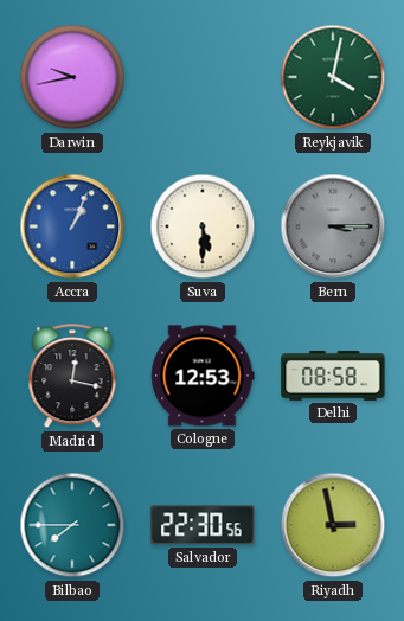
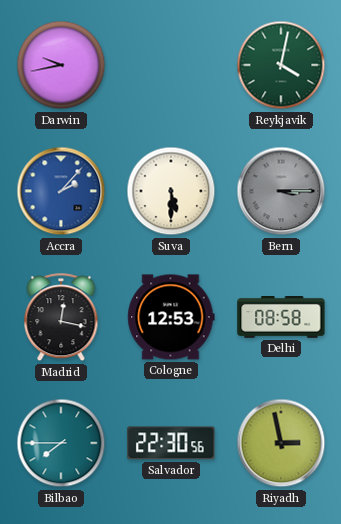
Accra: 1:04 -> 2:07 (61, 191)
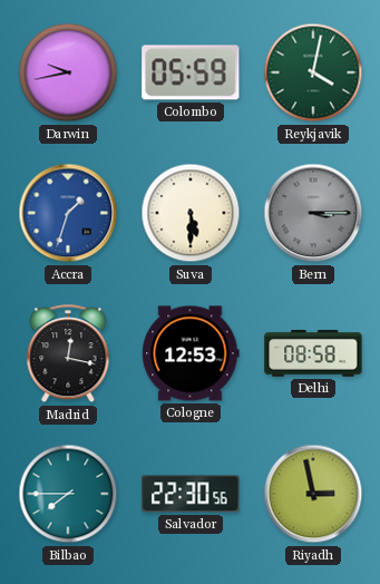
Colombo: none -> 05:59 (191, 72)
Accra: 2:07 -> 1:33 (68, 213)
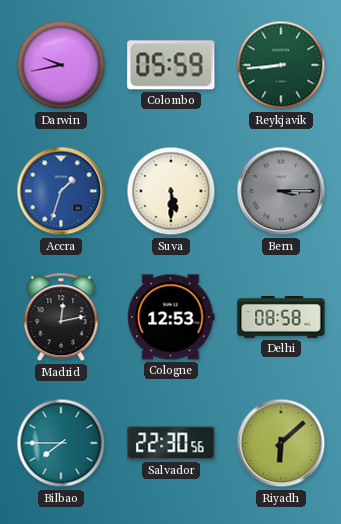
Reykjavik: 4:02 -> 8:44 (281, 65)
Madrid: 12:17 -> 12:13 (61, 318)
Riyadh: 2:58 -> 6:08 (281, 443)
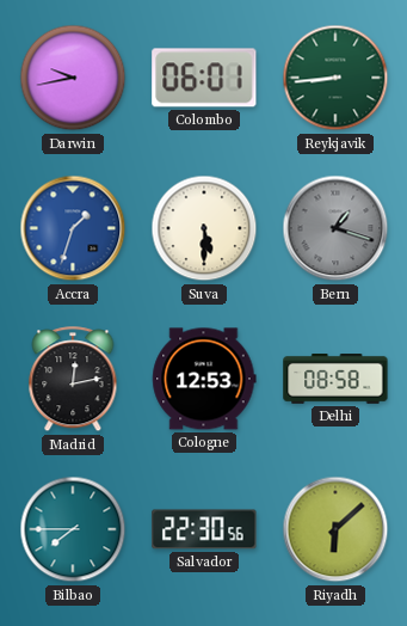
Colombo: 05:59 -> 06:01 (204, 78)
Bern: 3:15 -> 1:18 (335, 228)
